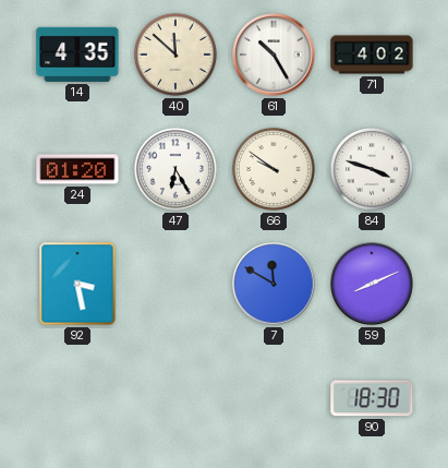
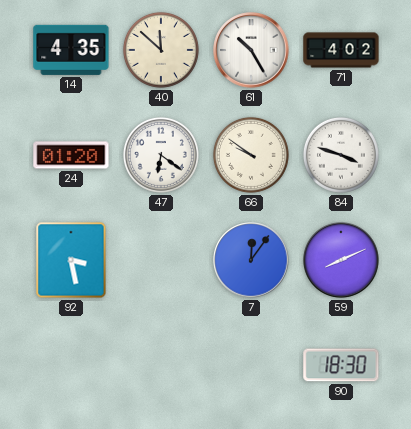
47: 6:25 -> 6:21 (161, 155)
7: 11:50 -> 12:06 (251, 260)
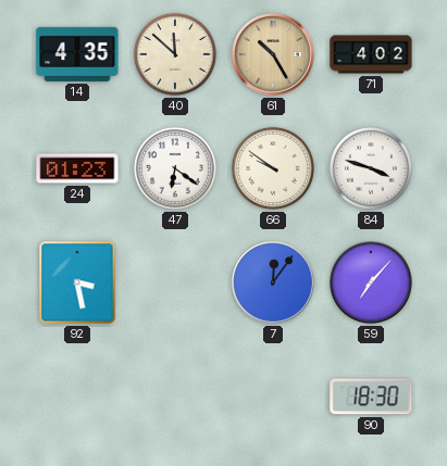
61 dial: white -> champagne (273, 54)
24: 01:20 -> 01:23 (77, 168)
59: 8:11 -> 7:07 (371, 282)
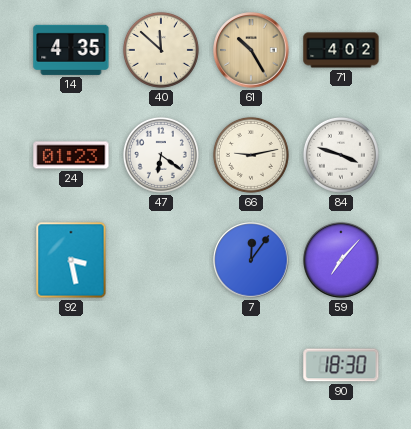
66: 9:51 -> 9:13 (251, 155)
